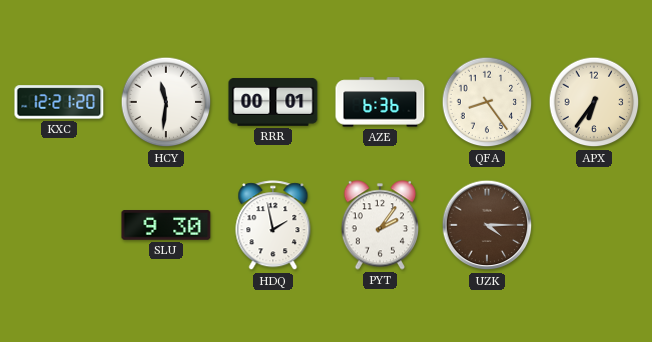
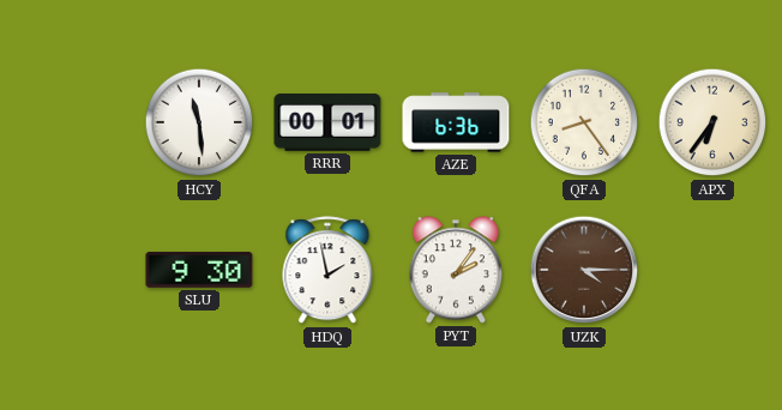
KXC: 12:21 -> none (59, 102)
HCY: 11:31 -> 11:29 (199, 122)
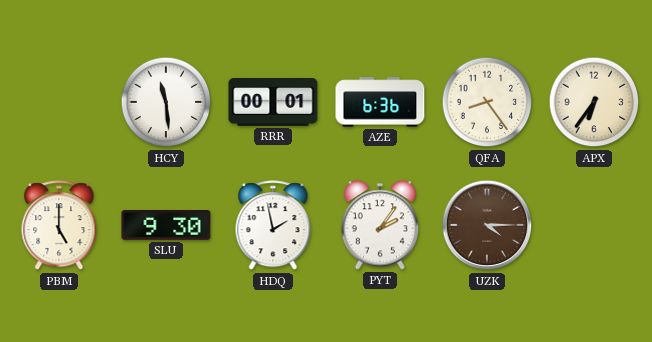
PBM: none -> 5:00 (59, 226)
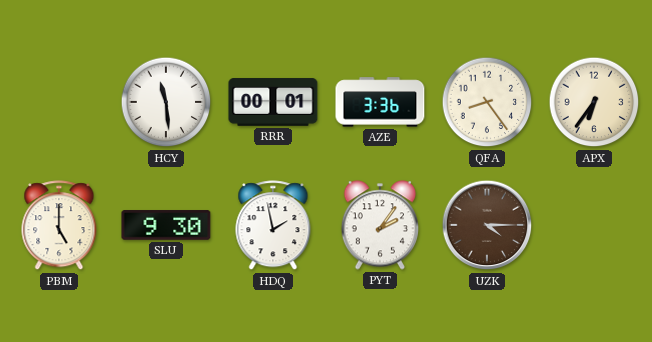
AZE: 6:36 -> 3:36 (380, 102)
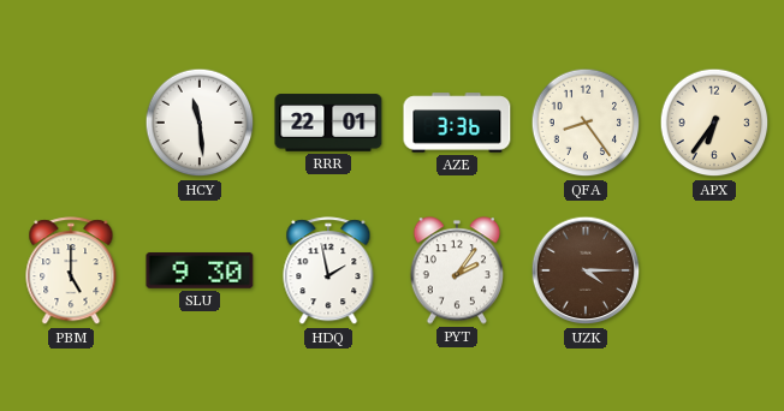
RRR: 00:01 -> 22:01 (328, 123)
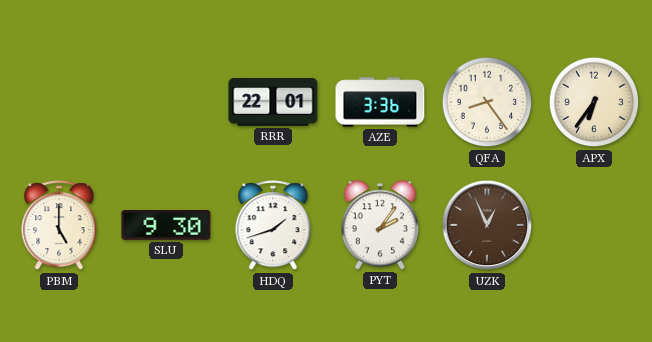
HCY: 11:29 -> none (200, 123)
HDQ: 1:58 -> 1:42 (273, 226)
UZK: 4:15 -> 12:56 (487, 225)
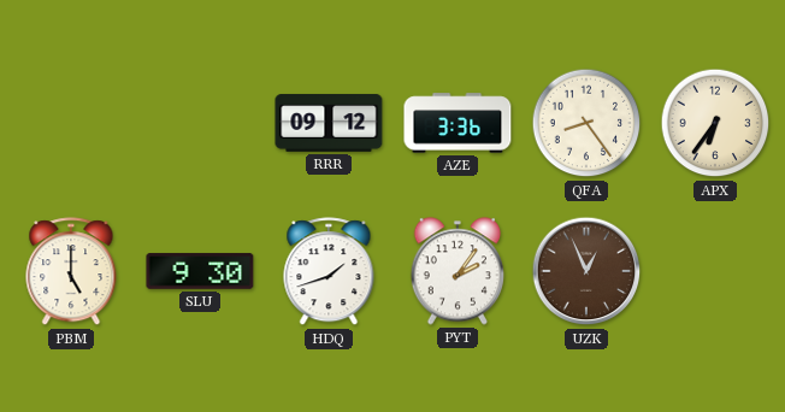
RRR: 22:01 -> 09:12 (329, 123)
